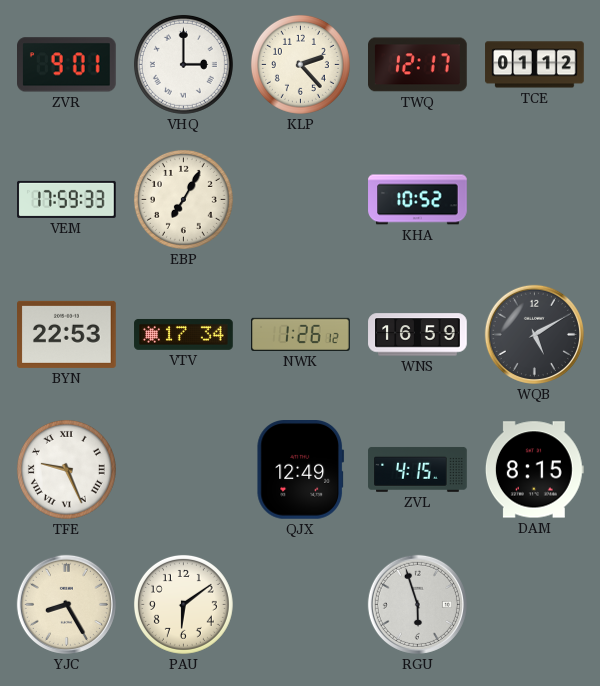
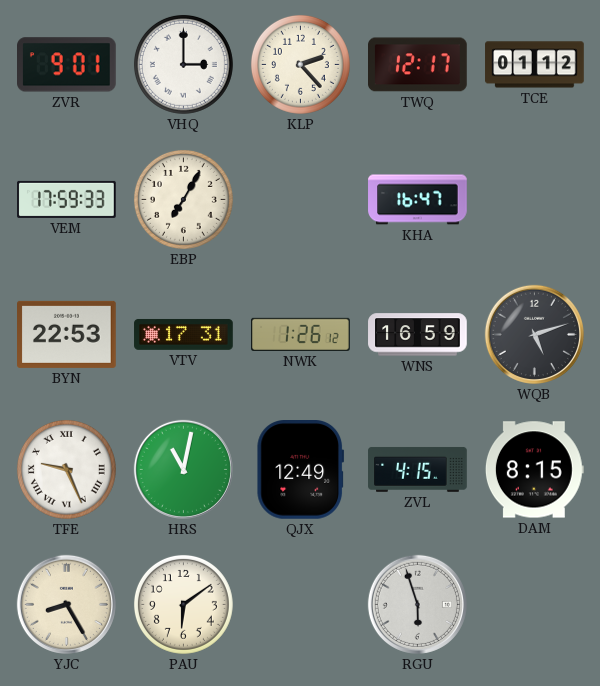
KHA: 10:52 -> 16:47 (418, 200)
VTV: 17:34 -> 17:31 (184, 334)
WQB: 5:10 -> 5:12 (534, 334)
HRS: none -> 11:02 (183, 469)
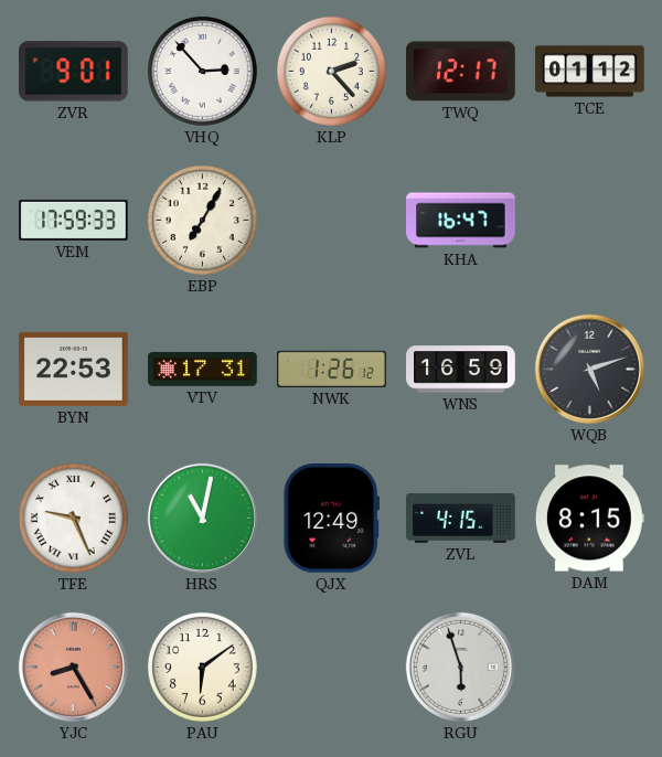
VHQ: 3:00 -> 2:53 (202, 71)
YJC dial: cream -> salmon (73, 667)
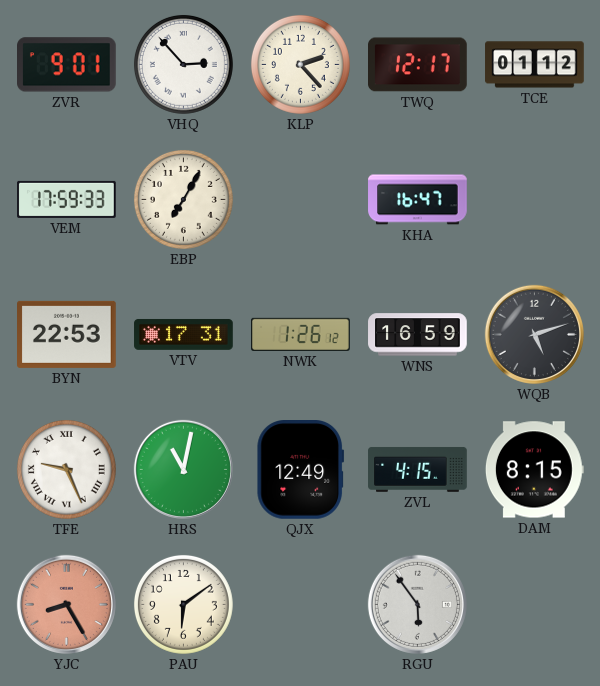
RGU: 5:57 -> 5:54 (417, 604)
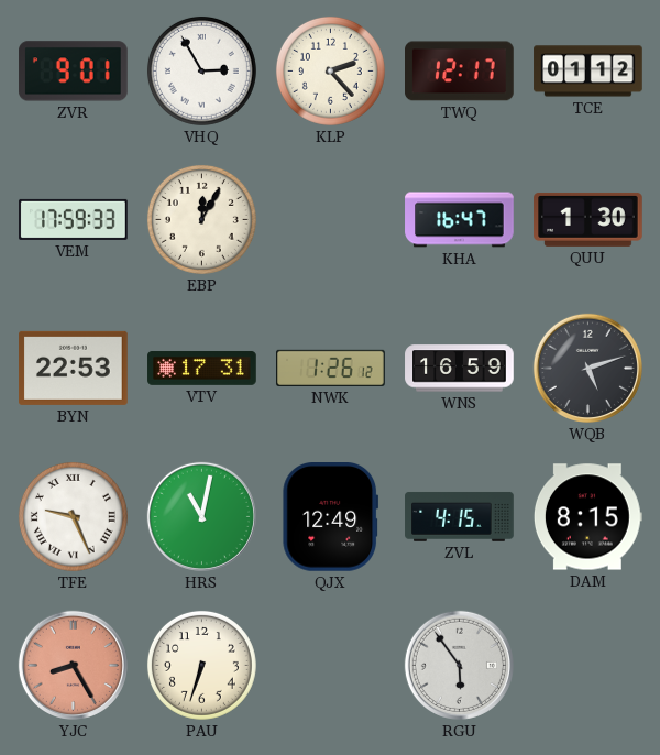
VHQ: 2:53 -> 2:55 (201, 70)
EBP: 7:05 -> 12:05 (201, 219)
QUU: none -> 1:30 (588, 219)
PAU: 6:09 -> 6:33 (201, 665)
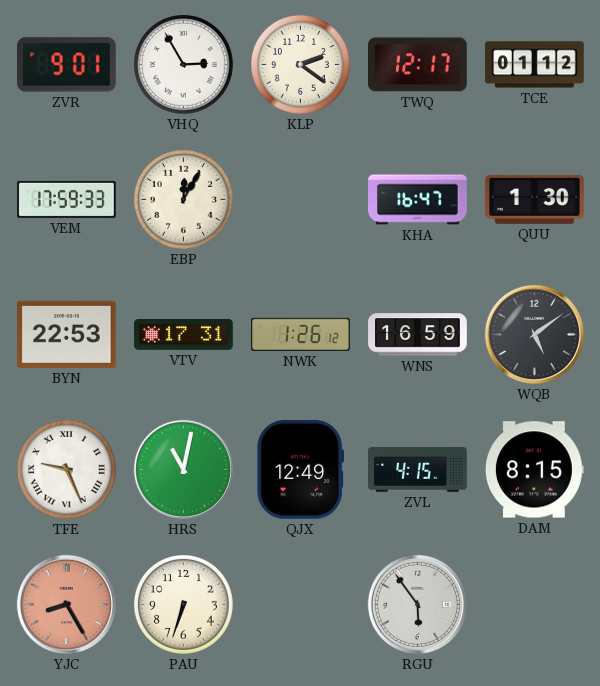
KLP: 2:23 -> 2:21 (300, 64)
WQB: 5:12 -> 5:09 (534, 334)
